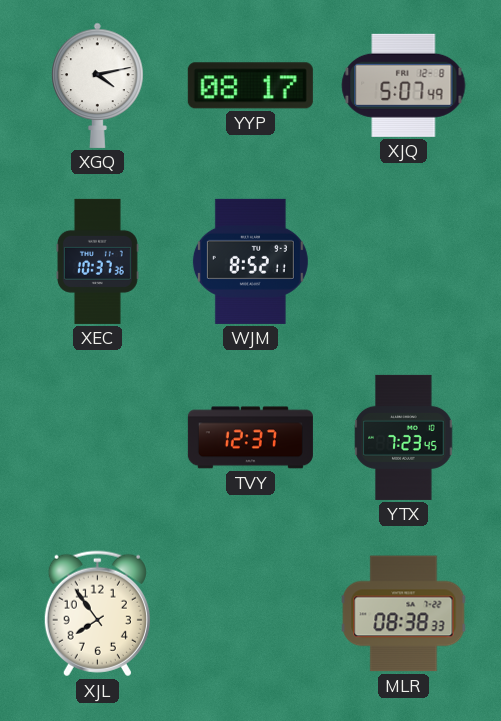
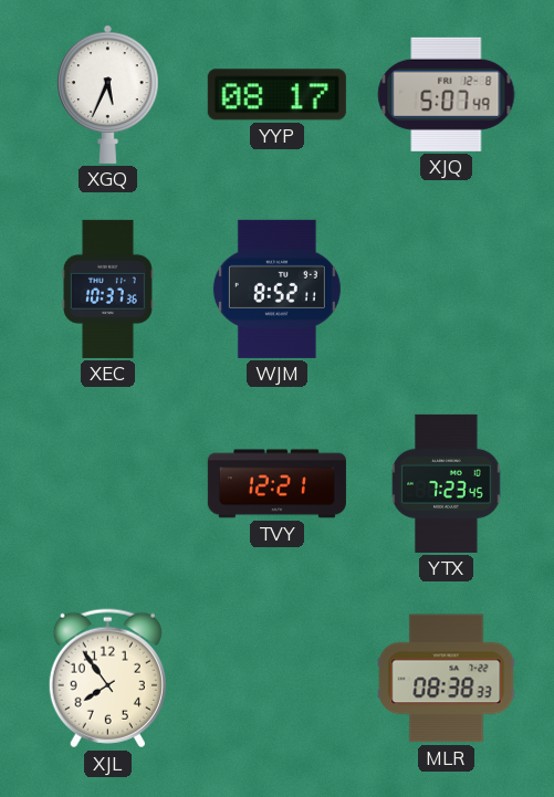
XGQ: 4:13 -> 5:34 (108, 94)
TVY: 12:37 -> 12:21 (276, 484)
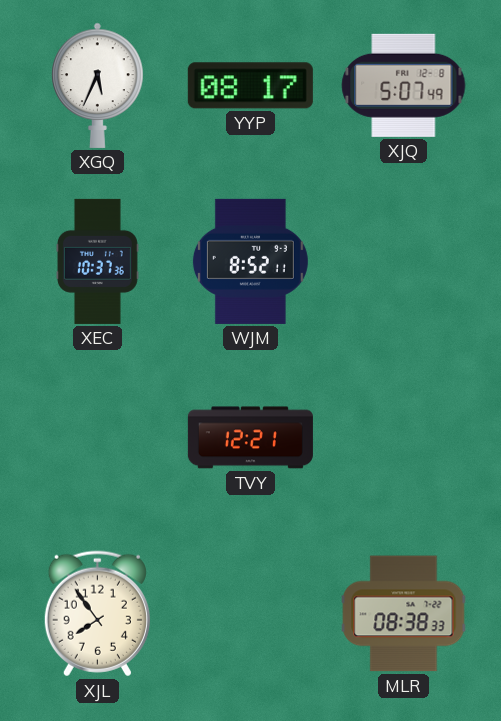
YTX: 7:23 -> none (447, 483)
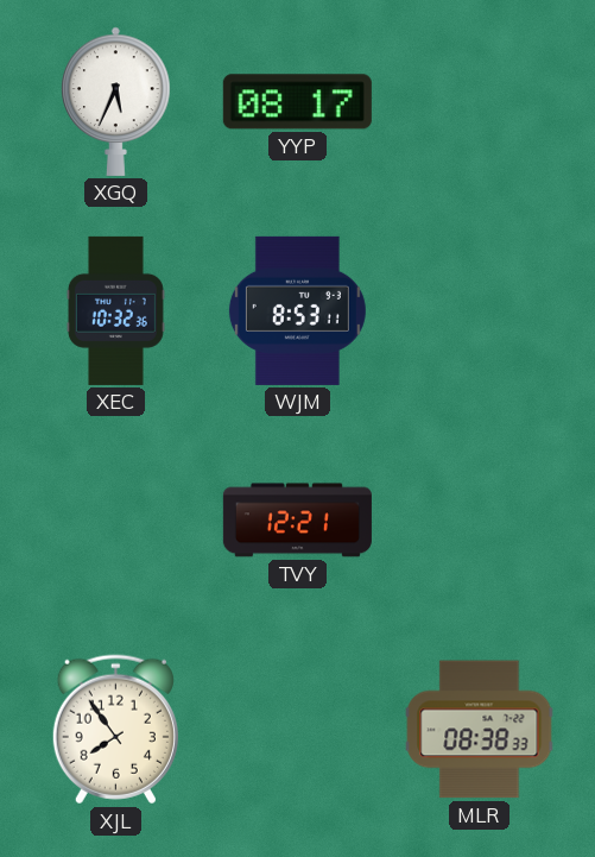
XJQ: 5:07 -> none (404, 85)
XEC: 10:37 -> 10:32 (115, 310)
WJM: 8:52 -> 8:53 (297, 310)
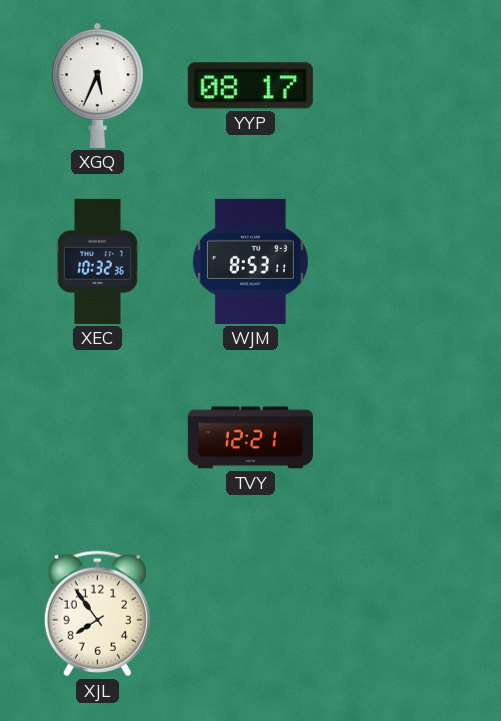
MLR: 08:38 -> none (480, 730)
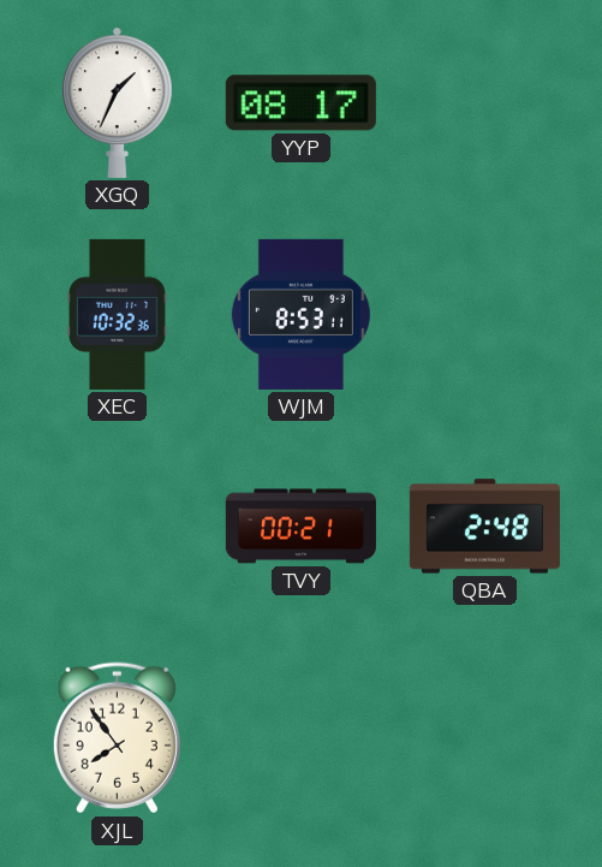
XGQ: 5:34 -> 1:34 (118, 102)
TVY: 12:21 -> 00:21 (300, 527)
QBA: none -> 2:48 (484, 527)
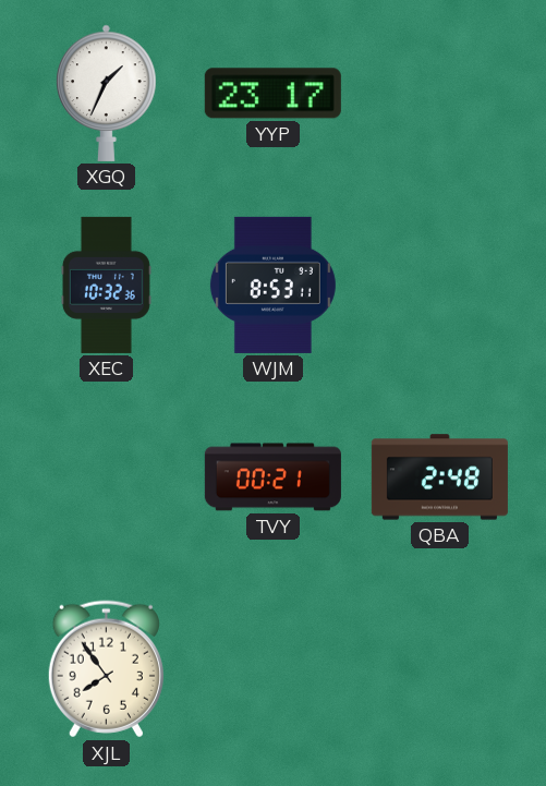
YYP: 08:17 -> 23:17 (272, 94)
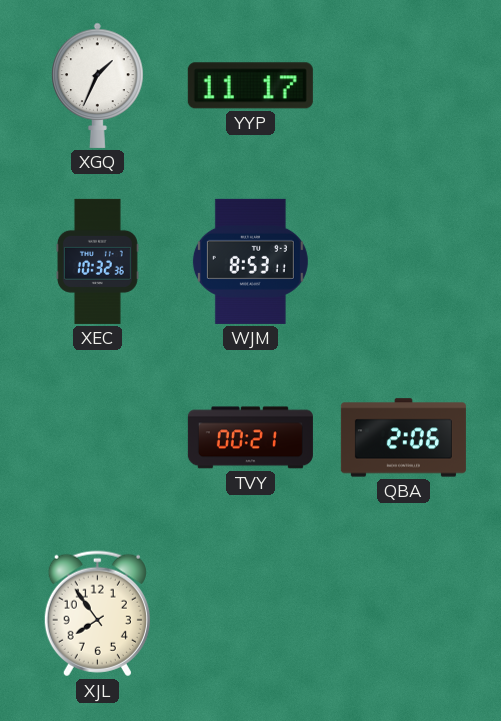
YYP: 23:17 -> 11:17 (250, 86)
QBA: 2:48 -> 2:06 (403, 438)
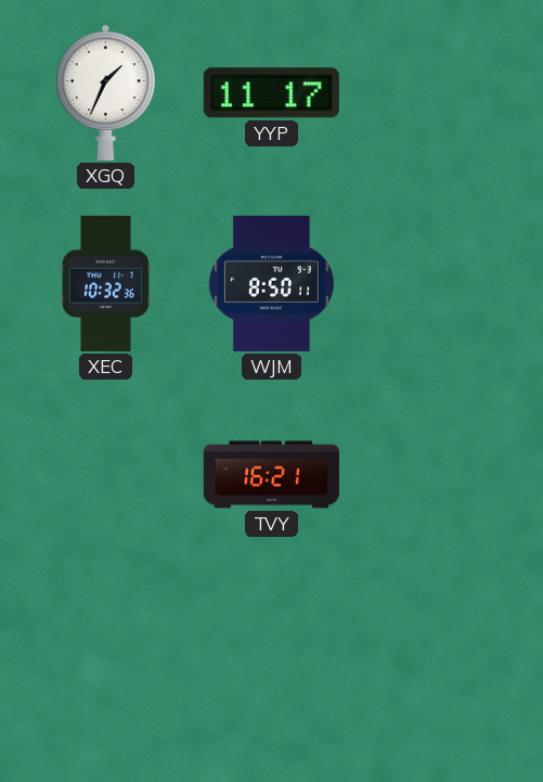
WJM: 8:53 -> 8:50 (271, 283)
TVY: 00:21 -> 16:21 (271, 475)
QBA: 2:06 -> none (403, 438)
XJL: 7:54 -> none (97, 614)
